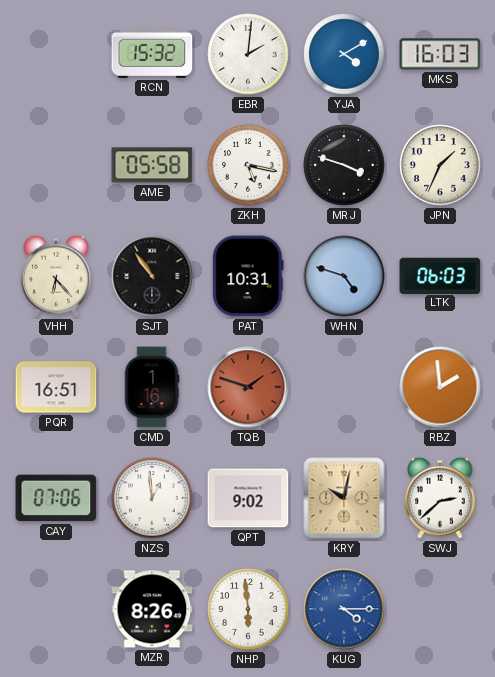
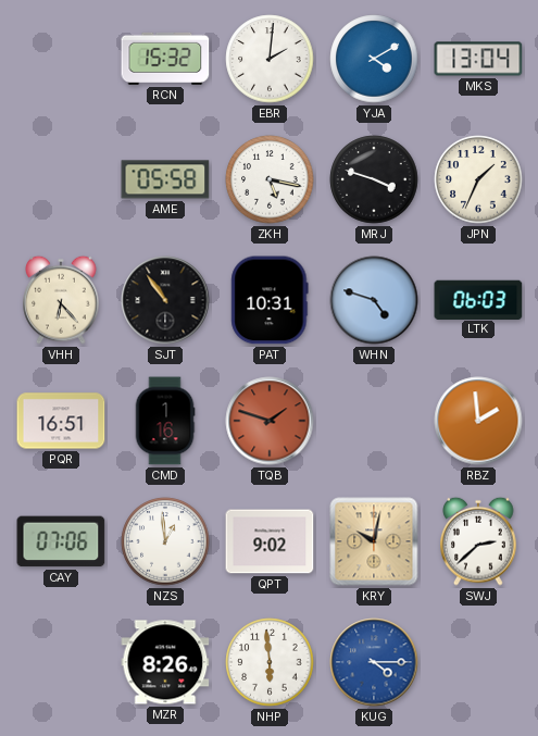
MKS: 16:03 -> 13:04 (478, 59)
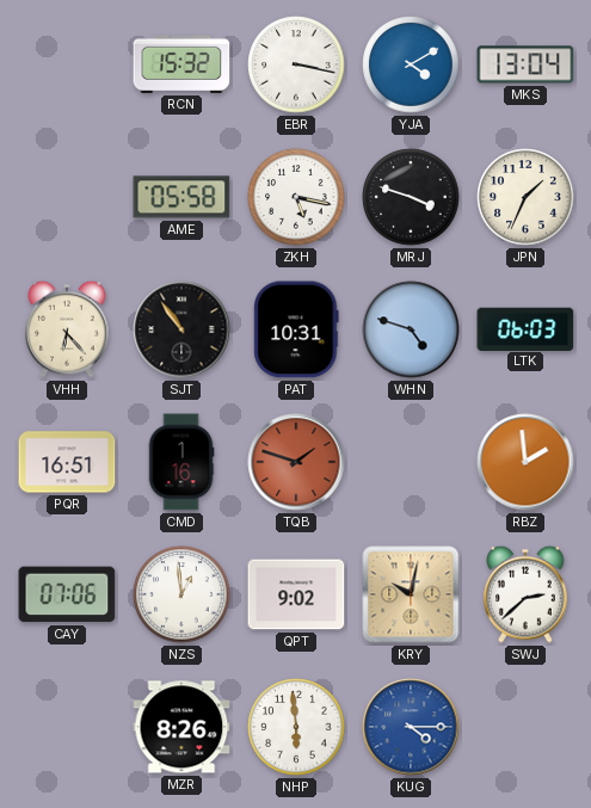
EBR: 2:01 -> 3:17 (296, 64)
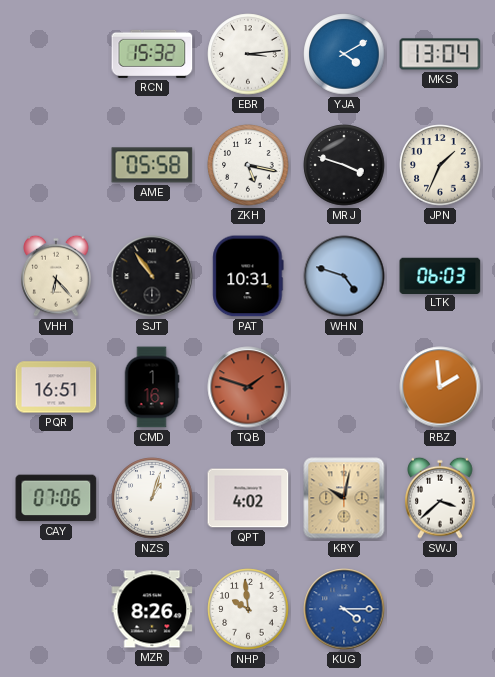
EBR: 3:17 -> 3:14 (248, 54)
NZS: 12:59 -> 1:03 (152, 498)
QPT: 9:02 -> 4:02 (248, 498)
SWJ: 2:38 -> 3:38 (440, 498)
NHP: 5:59 -> 9:59 (248, 609)
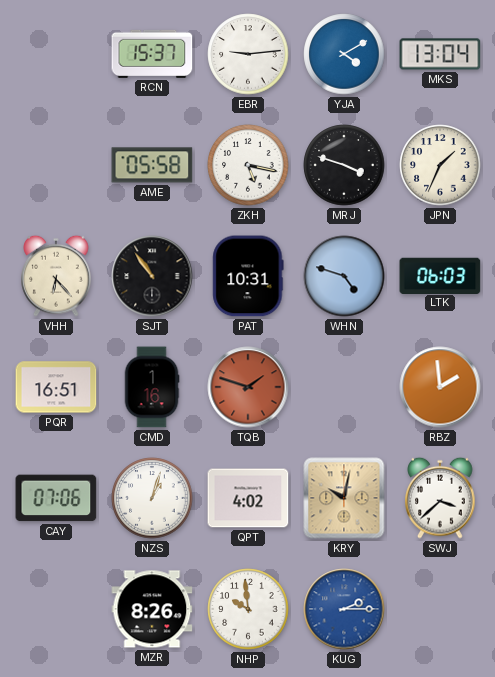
RCN: 15:32 -> 15:37 (152, 54)
EBR: 3:14 -> 9:14 (248, 54)
KUG: 4:15 -> 2:15 (344, 609)
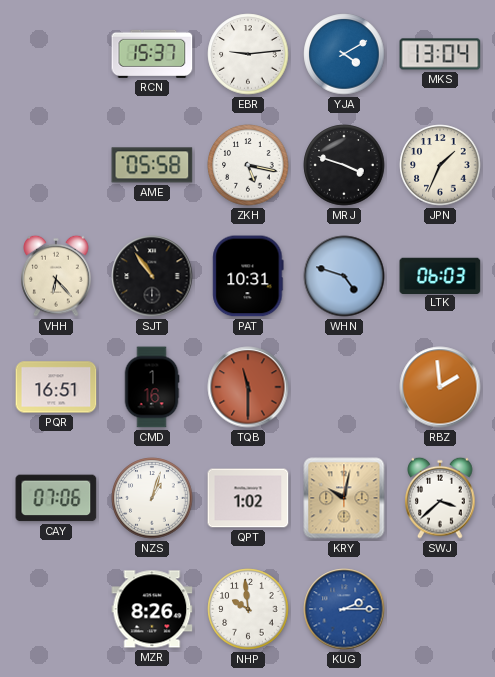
TQB: 1:48 -> 11:30 (248, 387)
QPT: 4:02 -> 1:02 (248, 498)
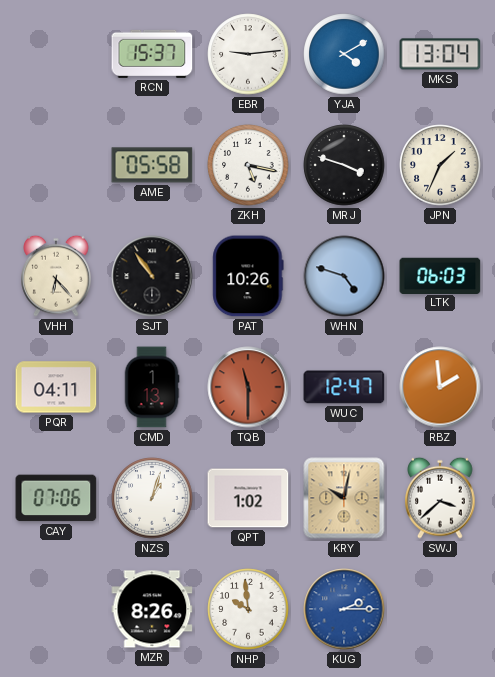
PAT: 10:31 -> 10:26 (248, 276)
PQR: 16:51 -> 04:11 (56, 387)
CMD: 1:16 -> 1:13 (152, 387)
WUC: none -> 12:47 (344, 387)
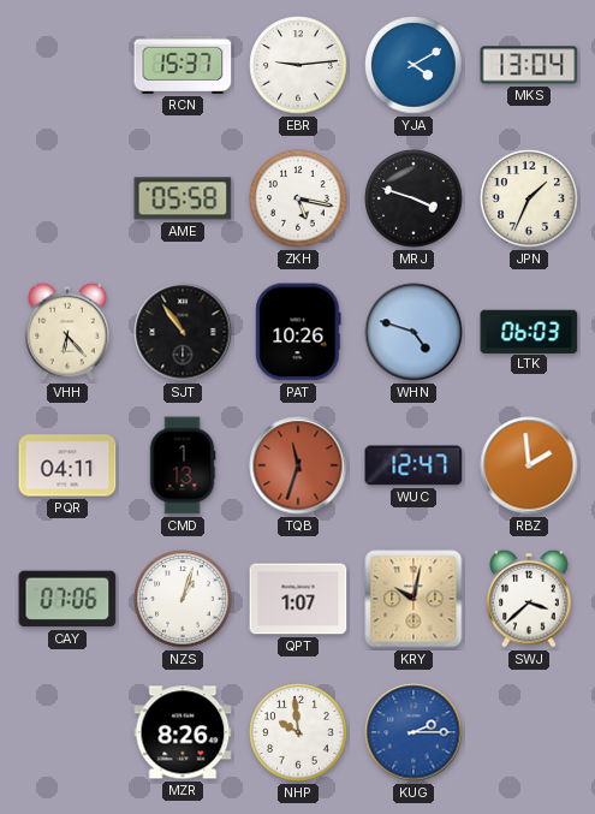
TQB: 11:30 -> 11:33 (298, 465)
QPT: 1:02 -> 1:07 (298, 599)
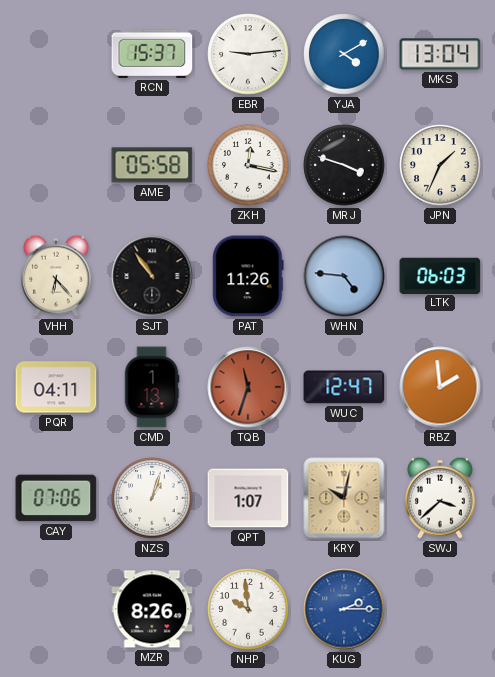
ZKH: 5:17 -> 12:17 (248, 165)
PAT: 10:26 -> 11:26 (248, 276)
WHN: 4:48 -> 4:46 (344, 276)
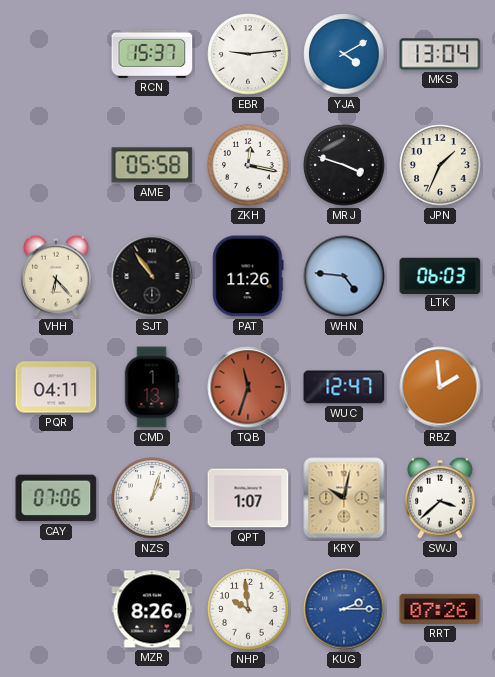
RRT: none -> 07:26 (440, 609)
